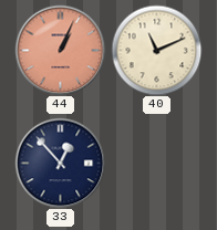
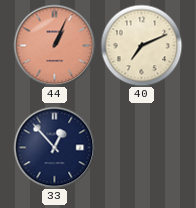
40: 11:11 -> 7:11 (141, 45)
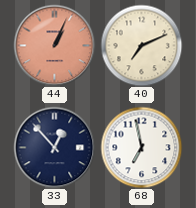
68: none -> 6:58 (141, 147)
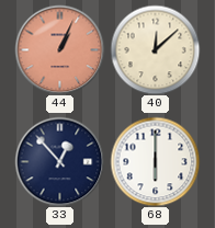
40: 7:11 -> 12:08 (155, 49)
68: 6:58 -> 6:00 (155, 161)
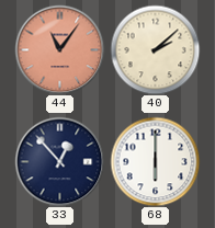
44: 1:04 -> 11:06 (59, 49)
40: 12:08 -> 2:08 (155, 49)
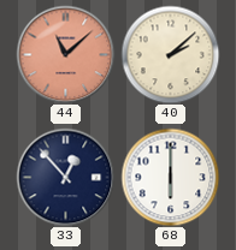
44: 11:06 -> 11:08 (65, 54)
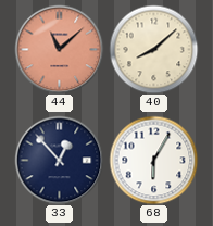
40: 2:08 -> 8:08 (153, 49)
68: 6:00 -> 6:05 (153, 160)
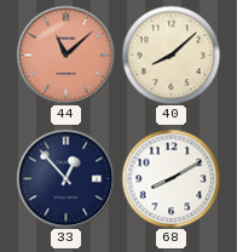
68: 6:05 -> 8:10 (170, 178)
